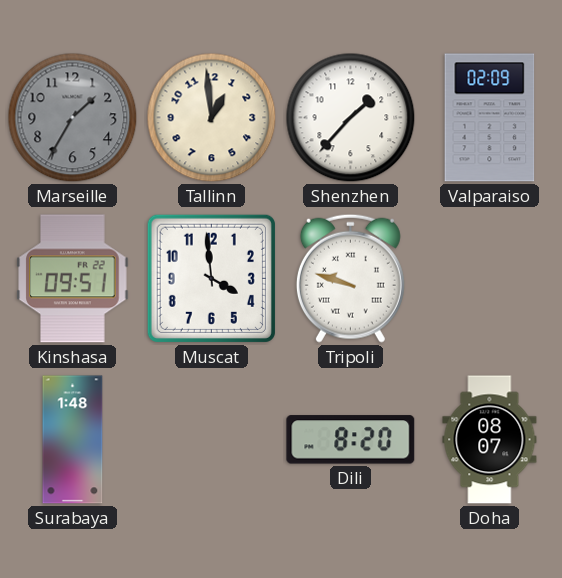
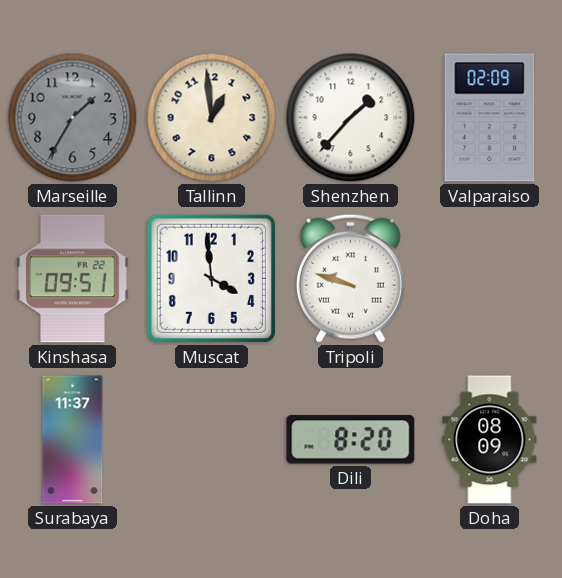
Surabaya: 1:48 -> 11:37 (73, 440)
Doha: 08:07 -> 08:09 (490, 440)
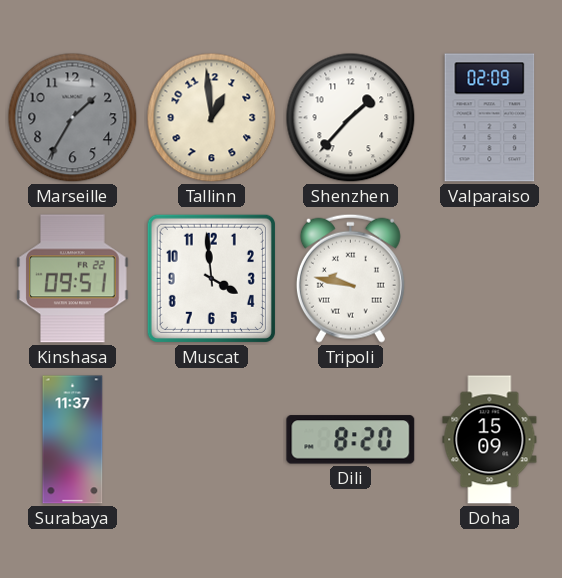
Tripoli: 9:48 -> 9:47 (350, 278)
Doha: 08:09 -> 15:09 (490, 440)
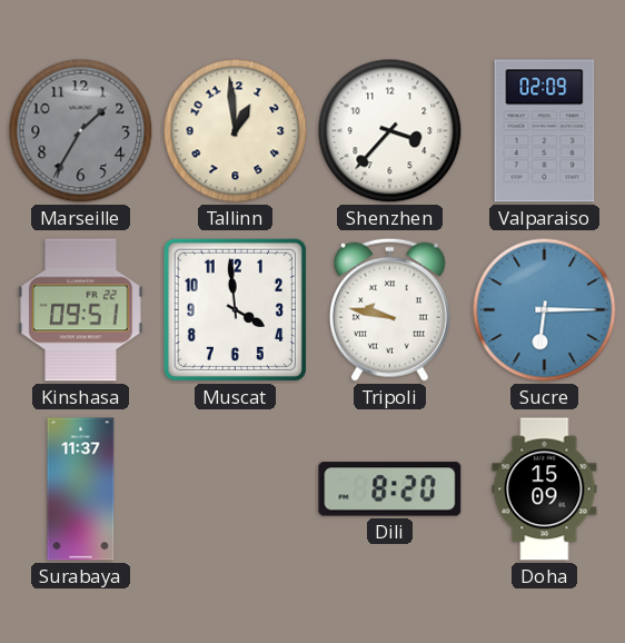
Shenzhen: 1:37 -> 3:37 (390, 131)
Sucre: none -> 6:15 (545, 310)
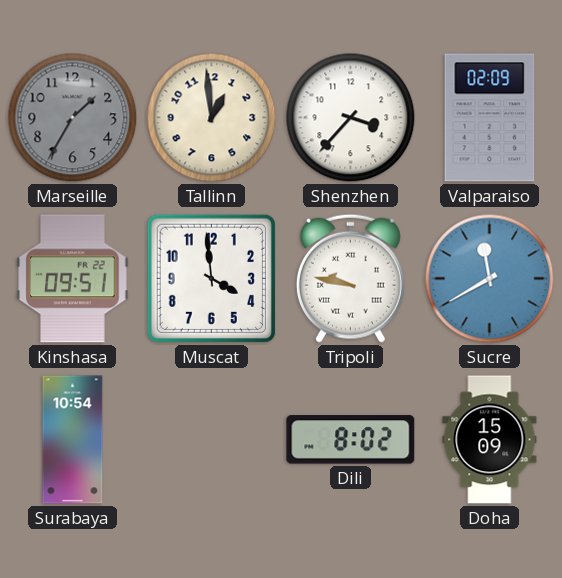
Sucre: 6:15 -> 11:40 (490, 279)
Surabaya: 11:37 -> 10:54 (73, 440)
Dili: 8:20 -> 8:02 (351, 440)
